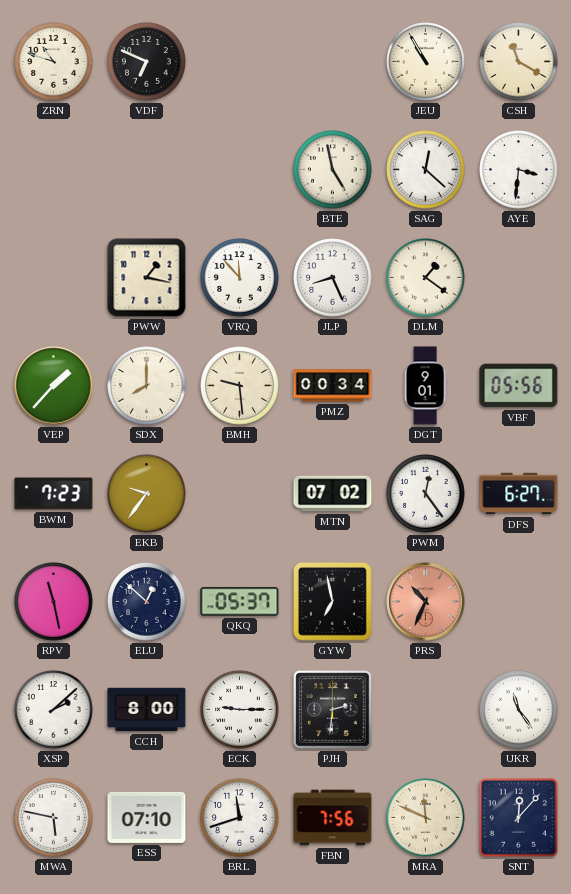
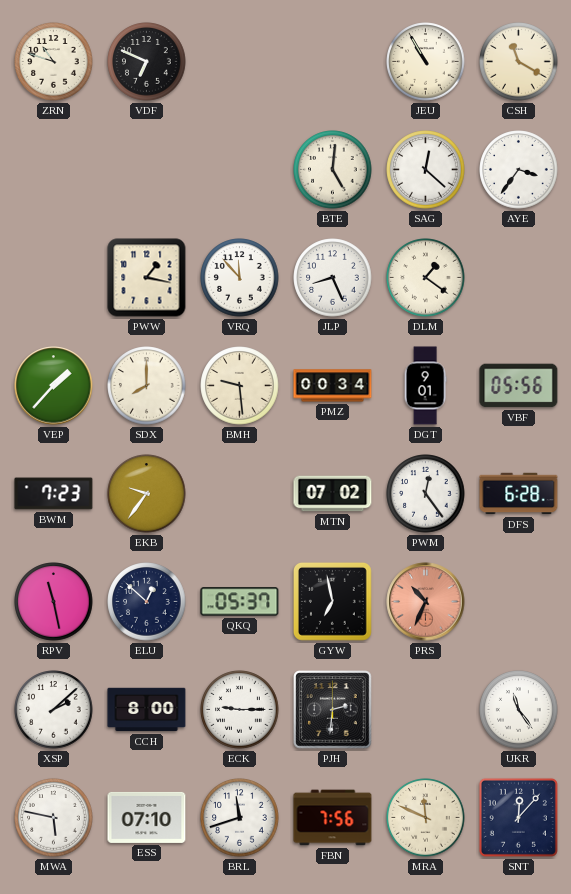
BTE: 4:58 -> 5:01 (333, 170)
AYE: 3:31 -> 3:36 (519, 170)
DFS: 6:27 -> 6:28 (519, 494)
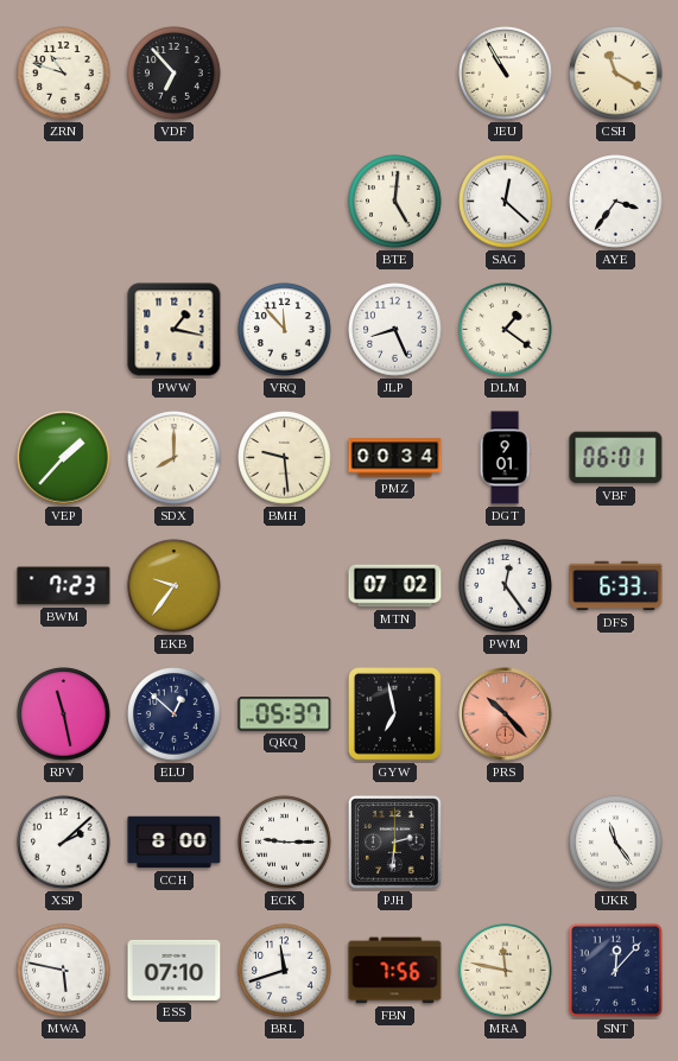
VDF: 6:49 -> 6:53 (175, 74)
VBF: 05:56 -> 06:01 (616, 458)
DFS: 6:28 -> 6:33 (616, 586)
PRS: 10:34 -> 10:23 (506, 714)
MRA: 11:49 -> 11:47 (506, 971)
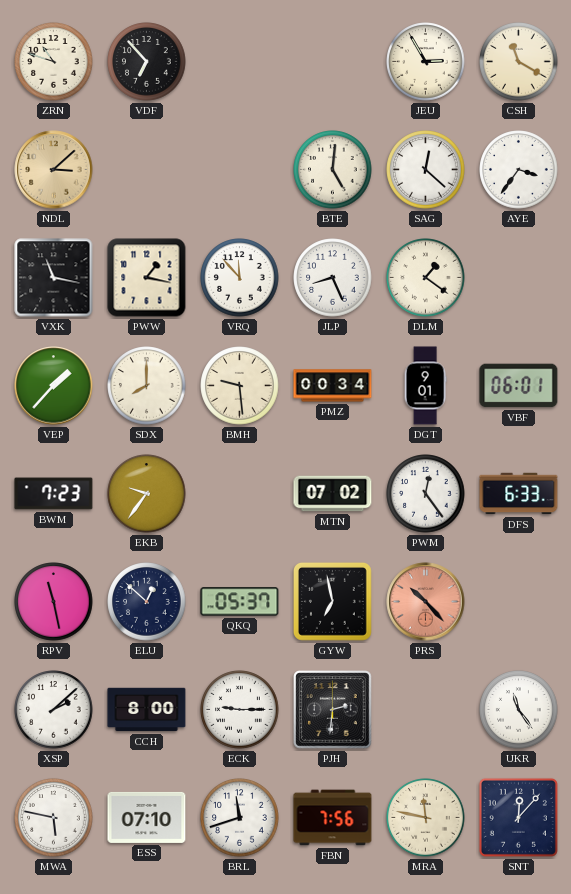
JEU: 10:55 -> 2:55 (426, 62)
NDL: none -> 3:08 (54, 170)
VXK: none -> 11:17 (54, 278)
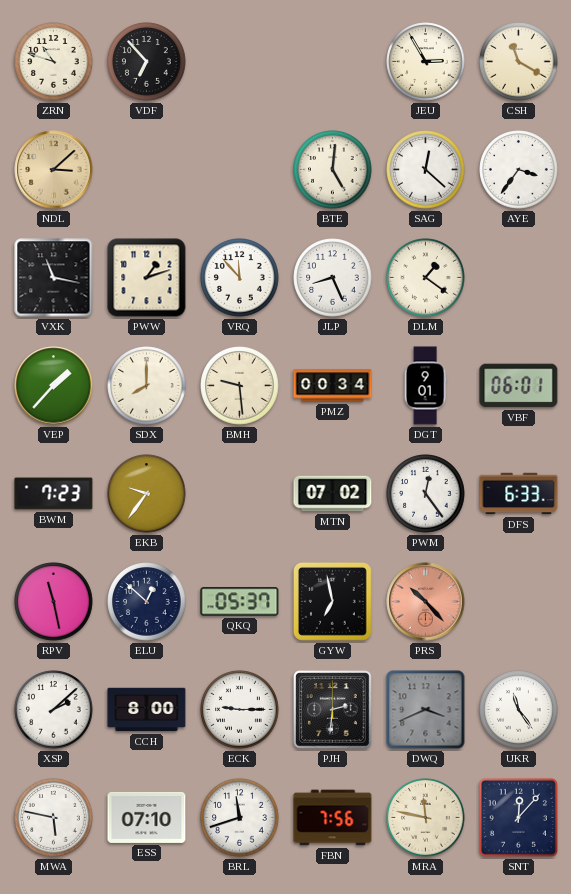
PWW: 1:17 -> 1:12 (147, 278)
DWQ: none -> 3:41 (426, 710)
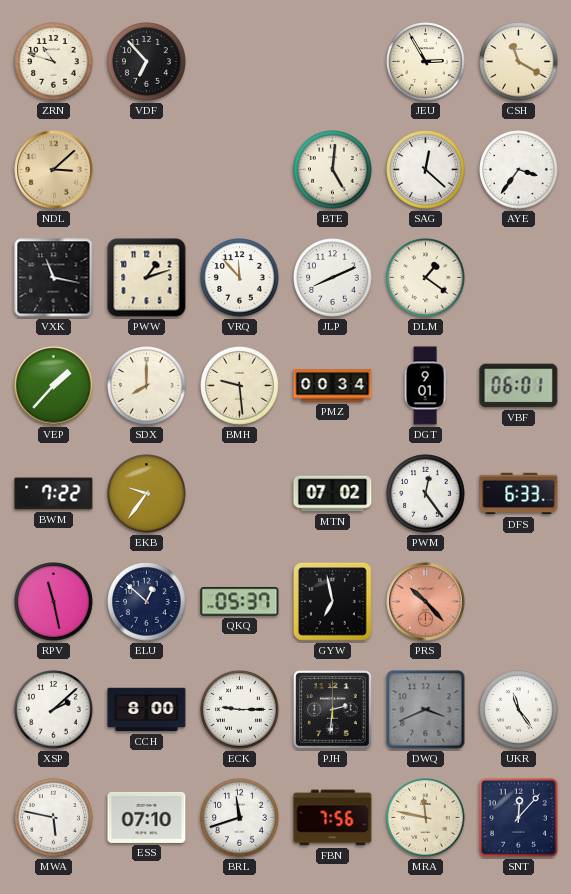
JLP: 8:26 -> 8:11 (333, 278)
BWM: 7:23 -> 7:22 (54, 494)
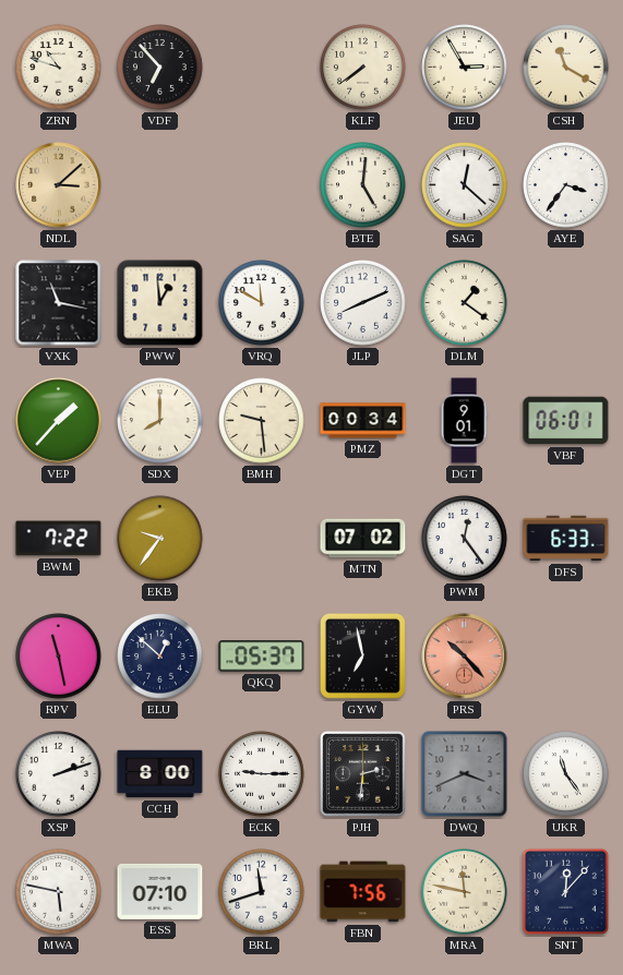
KLF: none -> 7:39 (363, 68)
PWW: 1:12 -> 12:59 (160, 303)
VRQ: 11:53 -> 11:50 (262, 303)
XSP: 2:08 -> 2:12 (59, 774)
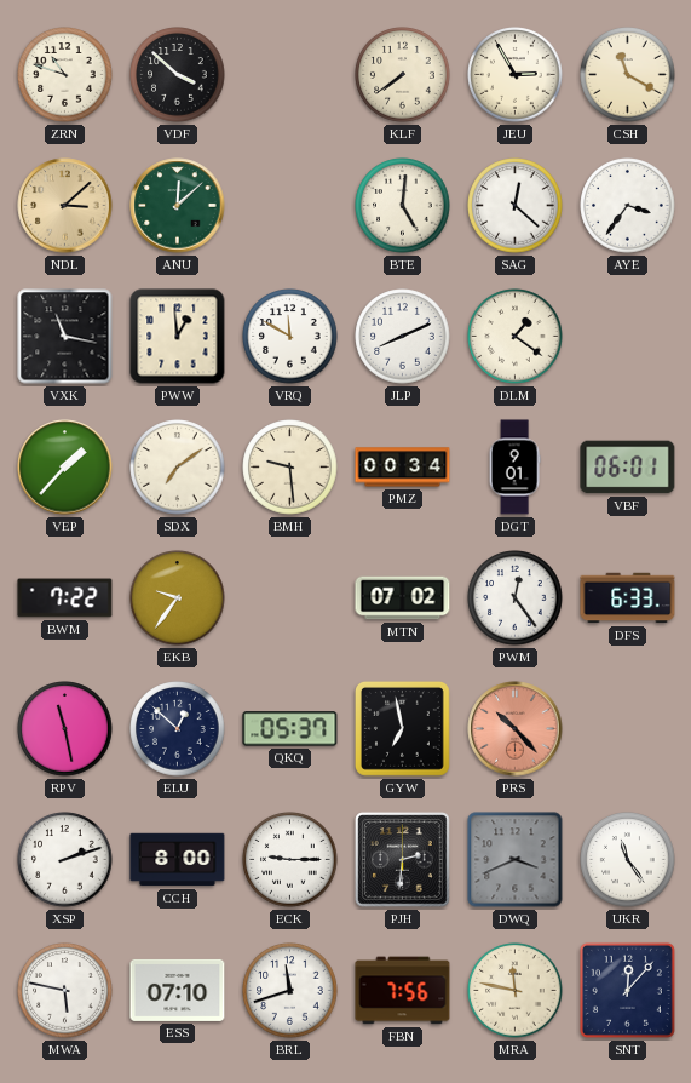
VDF: 6:53 -> 3:52 (178, 75)
ANU: none -> 12:08 (178, 206)
SDX: 8:00 -> 7:09 (178, 468)
